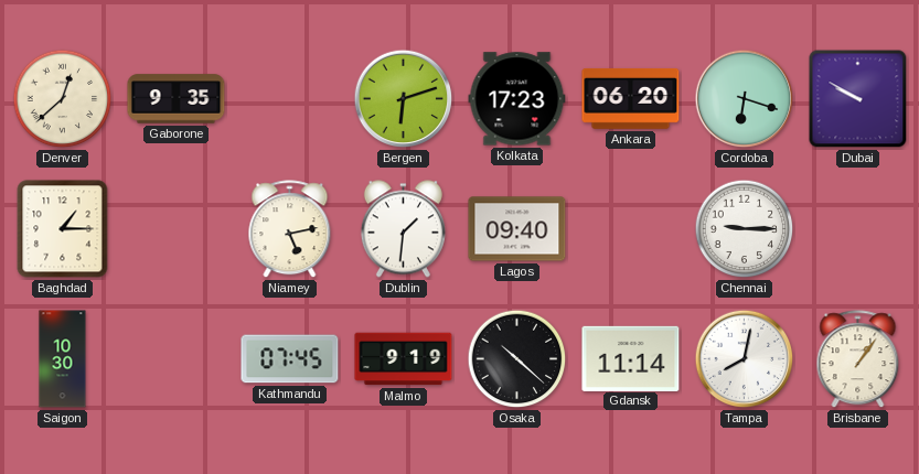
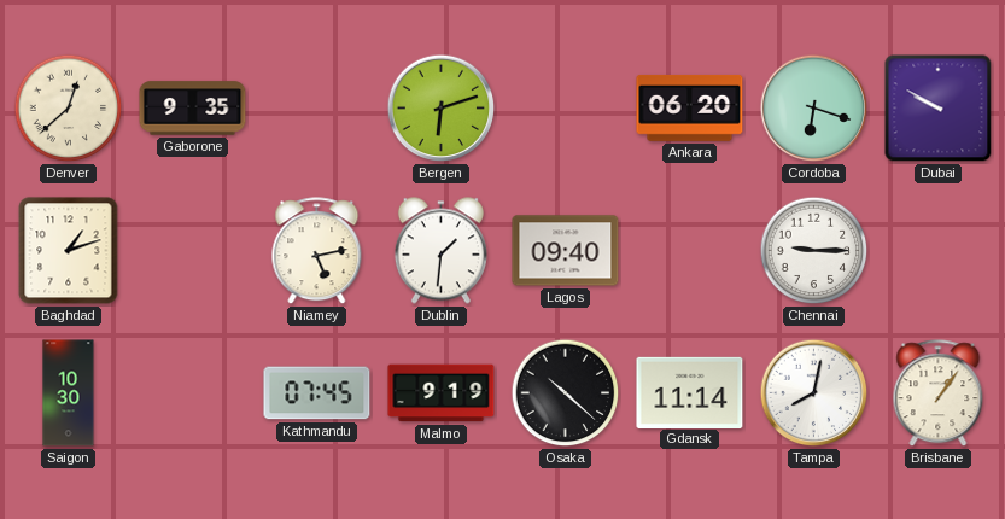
Kolkata: 17:23 -> none (517, 99)
Baghdad: 1:15 -> 1:12 (69, 251)
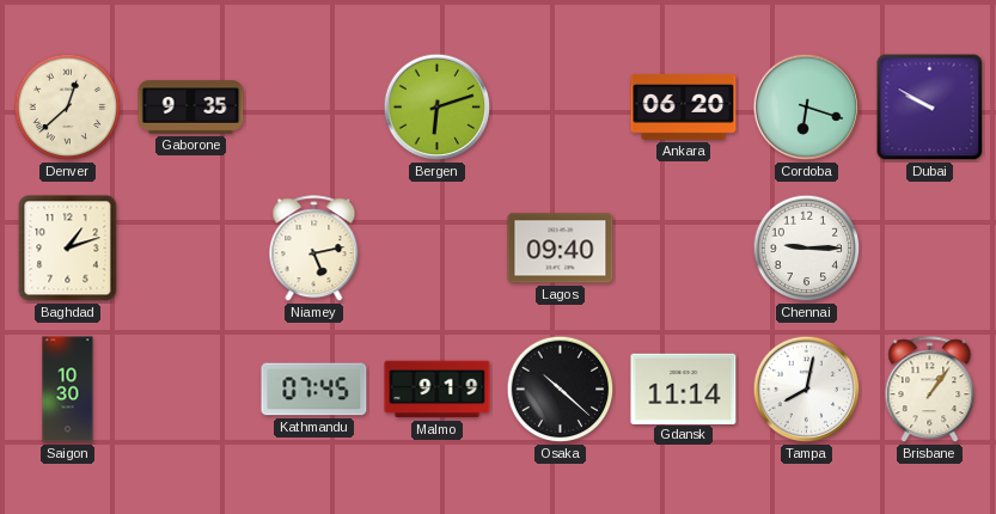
Dublin: 1:31 -> none (440, 251)
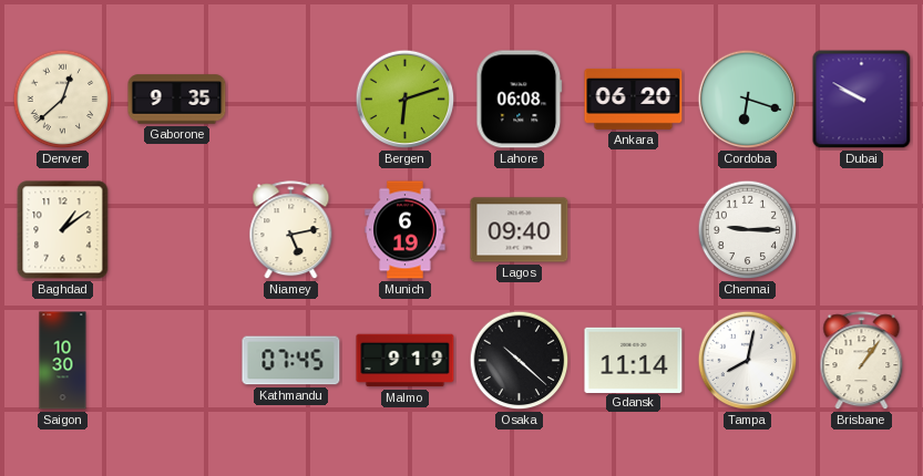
Lahore: none -> 06:08 (520, 100)
Baghdad: 1:12 -> 1:09 (63, 230)
Munich: none -> 6:19 (406, 230)
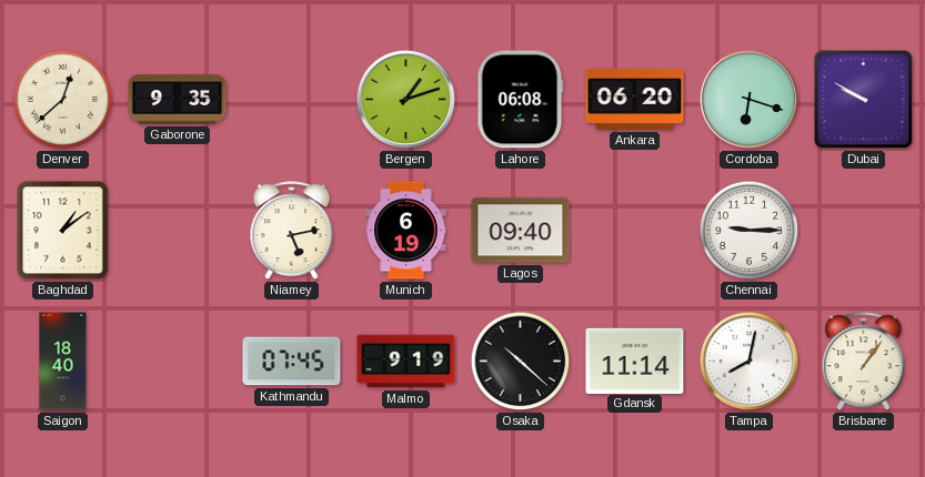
Bergen: 6:12 -> 1:12 (406, 100)
Saigon: 10:30 -> 18:40 (63, 362)
